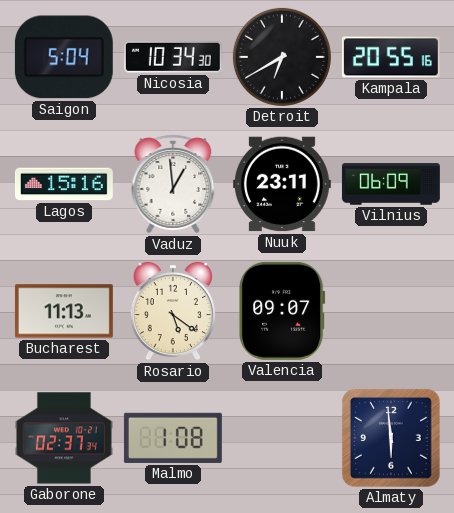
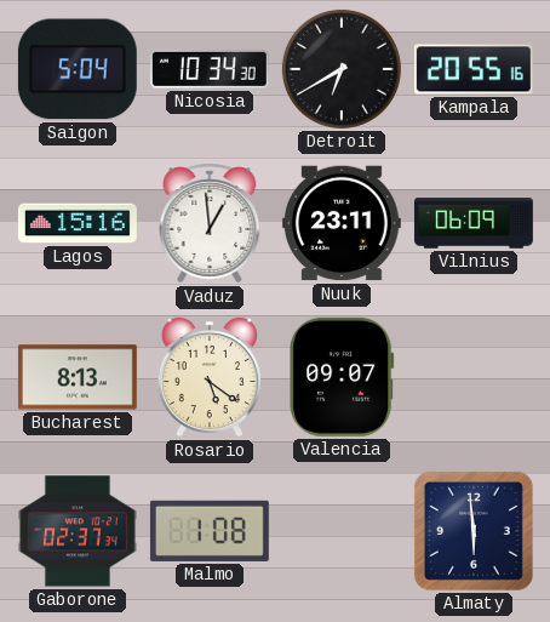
Bucharest: 11:13 -> 8:13 (78, 377)
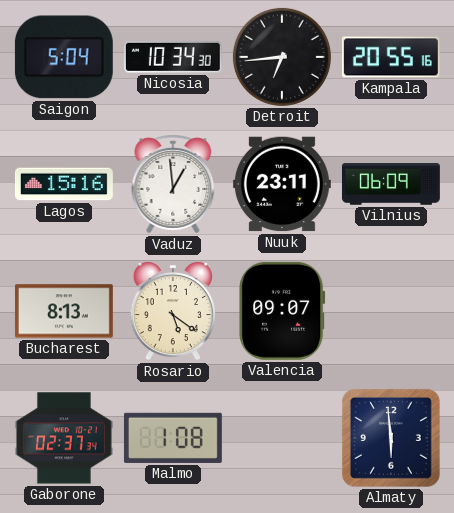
Detroit: 6:40 -> 6:44 (282, 57)
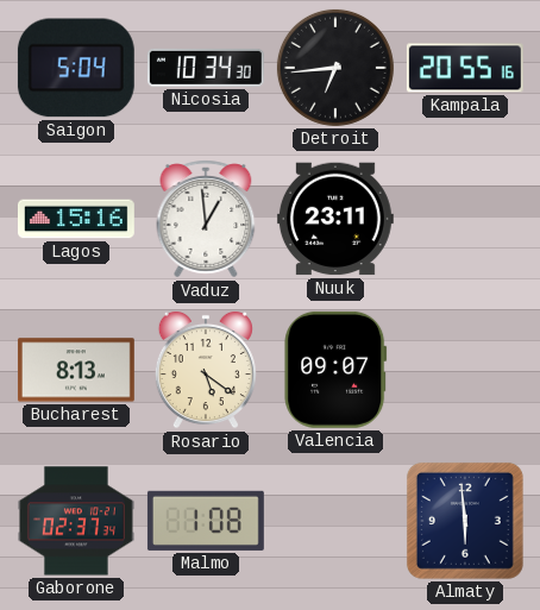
Vilnius: 06:09 -> none (391, 184)
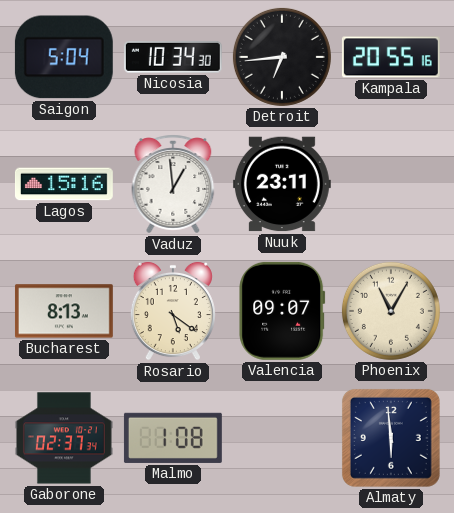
Phoenix: none -> 11:05 (391, 311)
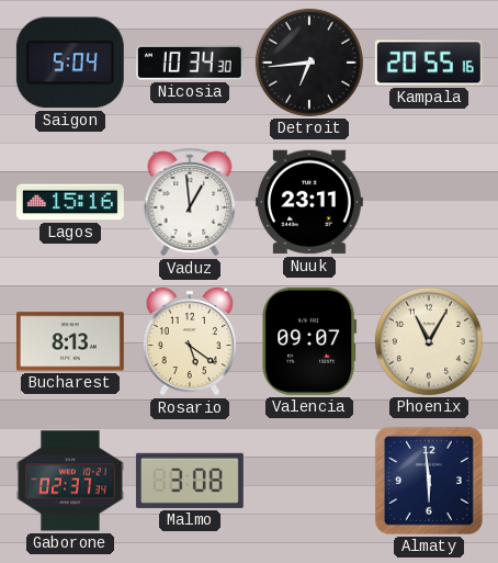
Malmo: 1:08 -> 3:08 (190, 481)
